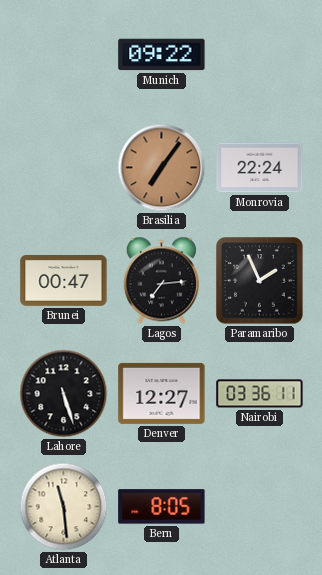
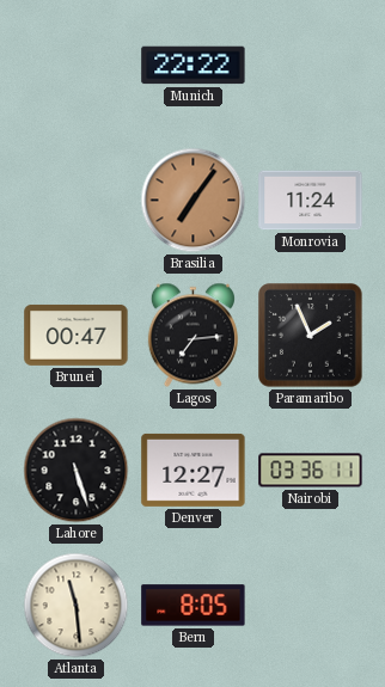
Munich: 09:22 -> 22:22 (194, 66)
Monrovia: 22:24 -> 11:24 (311, 201)
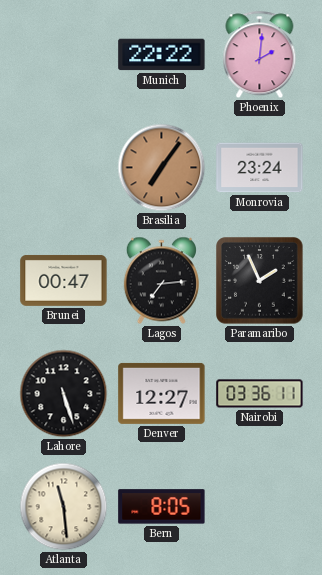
Phoenix: none -> 2:01 (260, 55)
Monrovia: 11:24 -> 23:24 (260, 168)
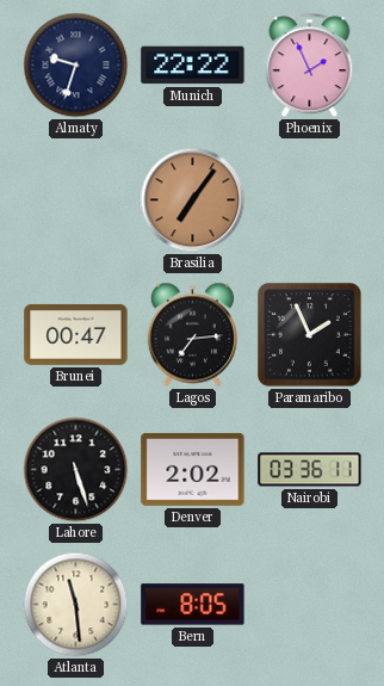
Almaty: none -> 9:33 (76, 66)
Phoenix: 2:01 -> 1:56 (310, 66)
Monrovia: 23:24 -> none (260, 168)
Denver: 12:27 -> 2:02 (193, 469)
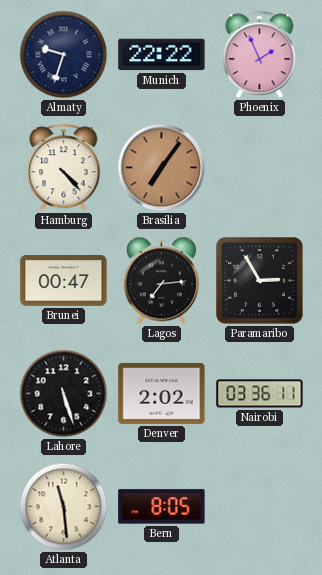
Hamburg: none -> 4:23 (64, 168)
Paramaribo: 1:56 -> 2:55 (260, 281)
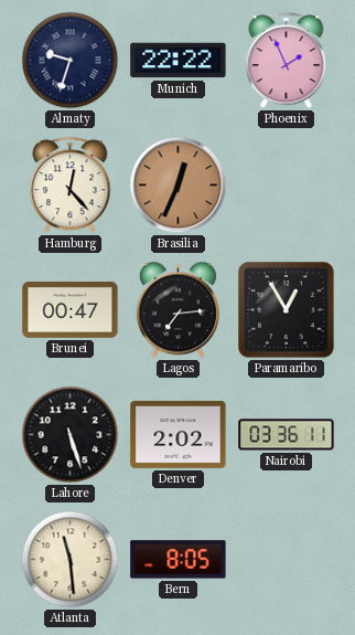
Hamburg: 4:23 -> 12:23 (71, 186)
Brasilia: 7:06 -> 12:34 (179, 186)
Paramaribo: 2:55 -> 12:55 (287, 310)
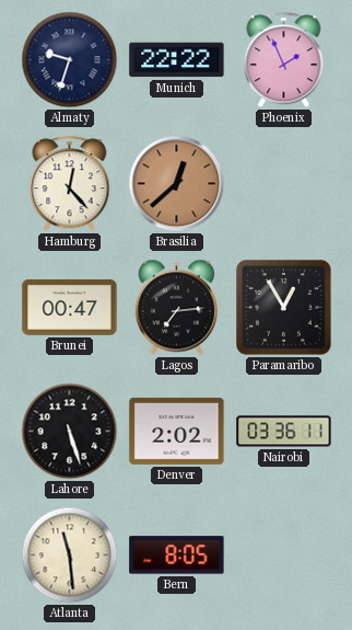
Brasilia: 12:34 -> 12:38 (177, 184)
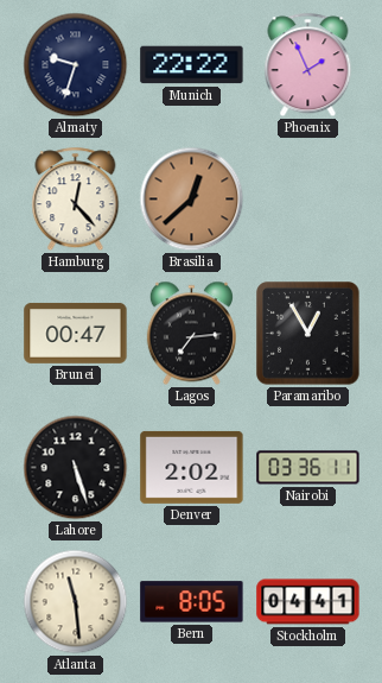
Stockholm: none -> 04:41 (308, 602)
